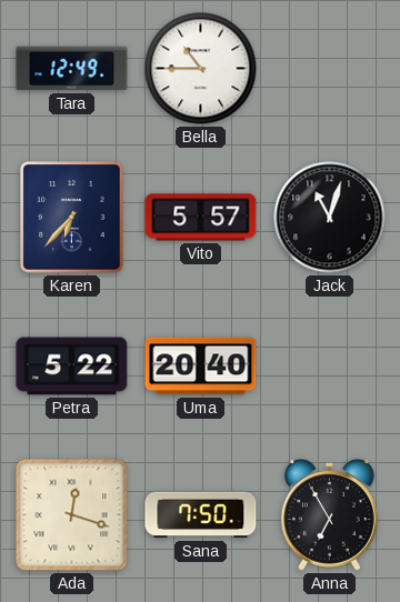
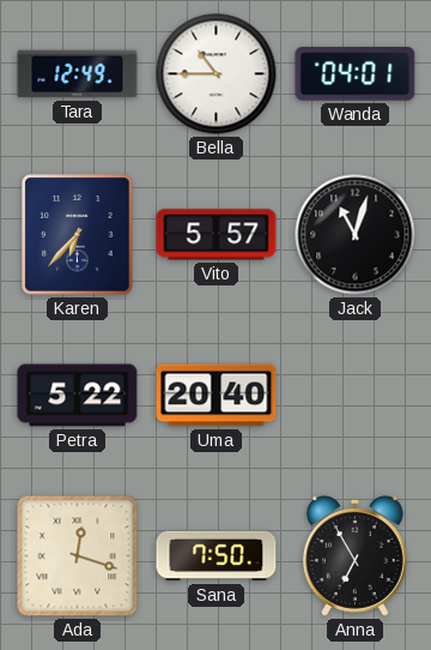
Wanda: none -> 04:01 (356, 74)
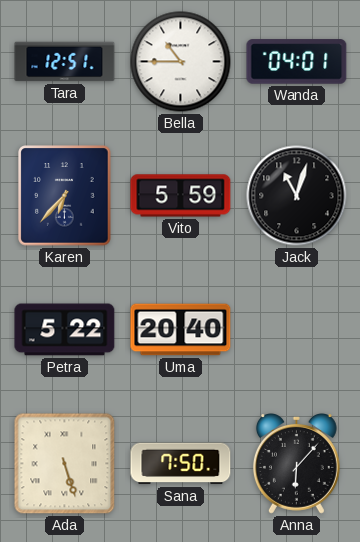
Tara: 12:49 -> 12:51 (65, 62)
Vito: 5:57 -> 5:59 (181, 196)
Ada: 12:18 -> 5:27 (65, 464)
Anna: 6:55 -> 6:07 (296, 464)
